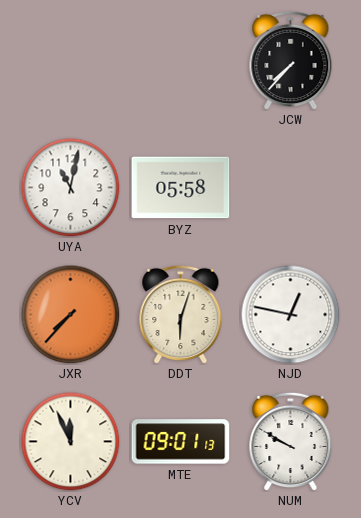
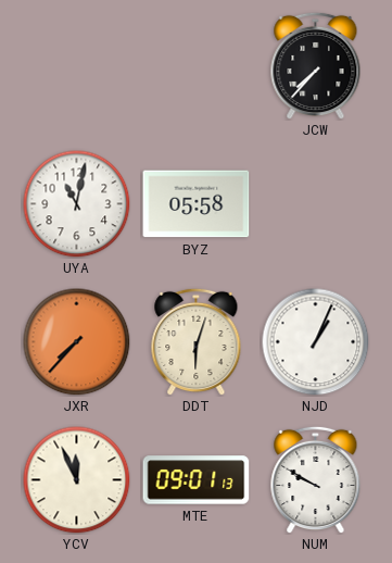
NJD: 12:47 -> 1:04 (316, 342)
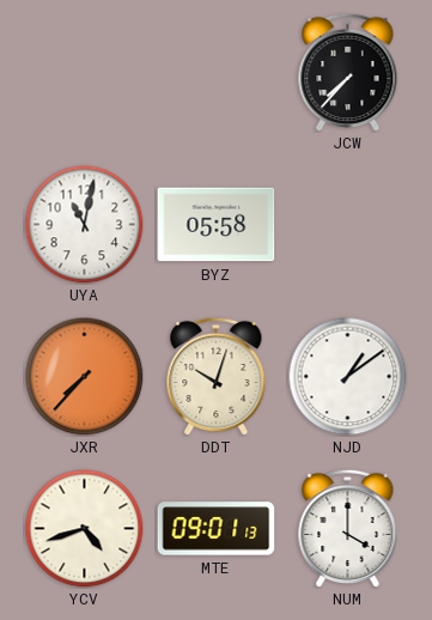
DDT: 6:03 -> 10:03 (217, 376)
NJD: 1:04 -> 1:09 (348, 377)
YCV: 11:56 -> 4:42 (85, 529)
NUM: 9:50 -> 4:00 (348, 528)
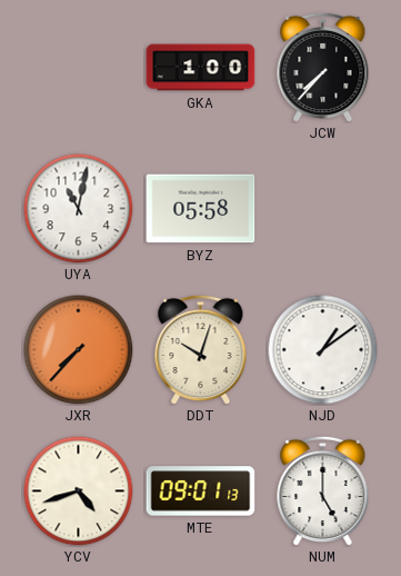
GKA: none -> 1:00 (201, 68)
NUM: 4:00 -> 5:00 (323, 490)
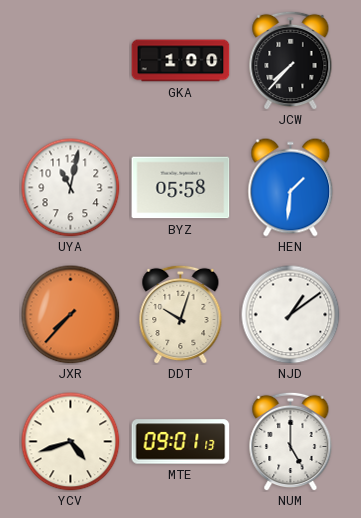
HEN: none -> 1:31 (291, 188)
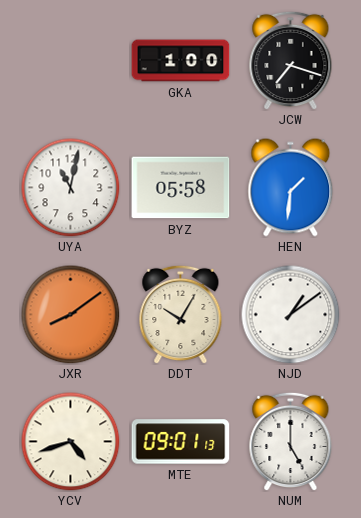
JCW: 7:37 -> 7:18 (291, 60)
JXR: 7:37 -> 8:09 (71, 315)
DDT: 10:03 -> 10:05 (181, 314)
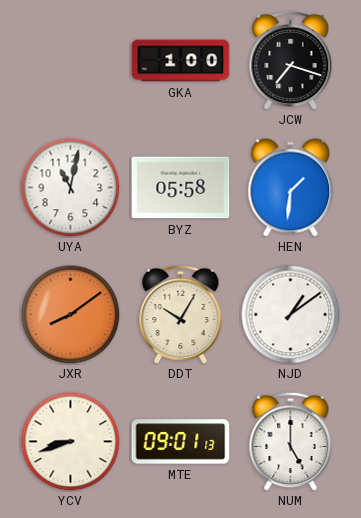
YCV: 4:42 -> 8:42 (71, 442)
